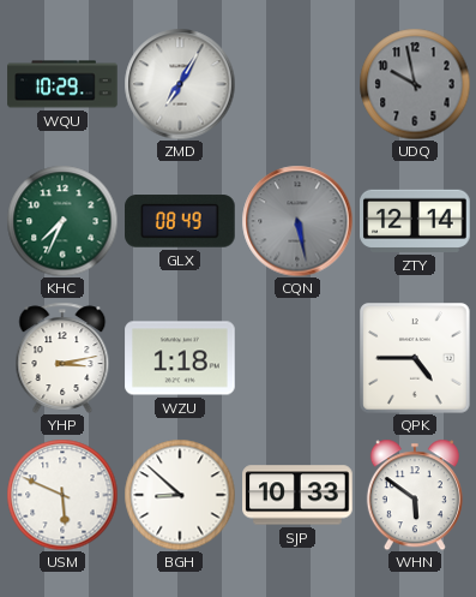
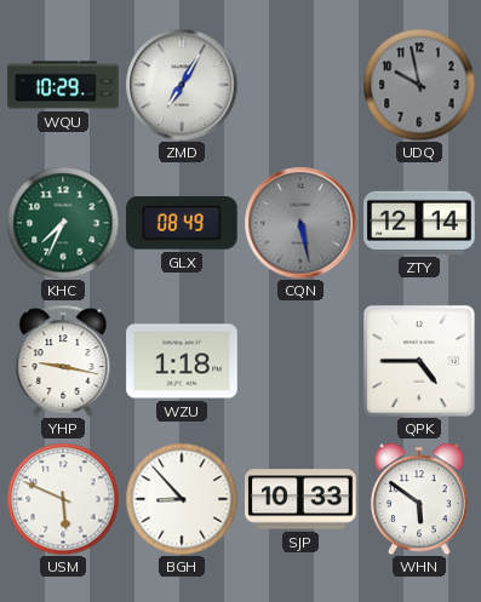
YHP: 3:13 -> 9:17 (63, 361)
BGH: 8:52 -> 8:53 (182, 499)
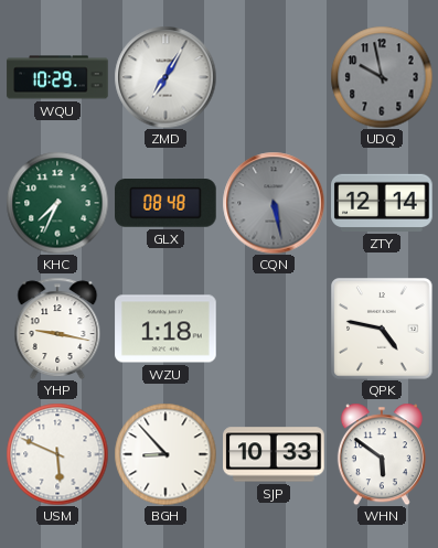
GLX: 08:49 -> 08:48 (165, 203)
QPK: 4:45 -> 4:47 (382, 329)
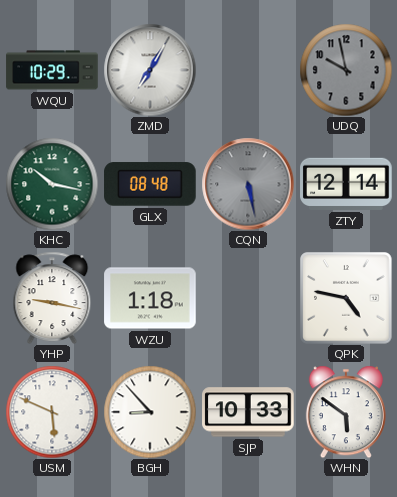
KHC: 7:34 -> 10:17 (52, 184)
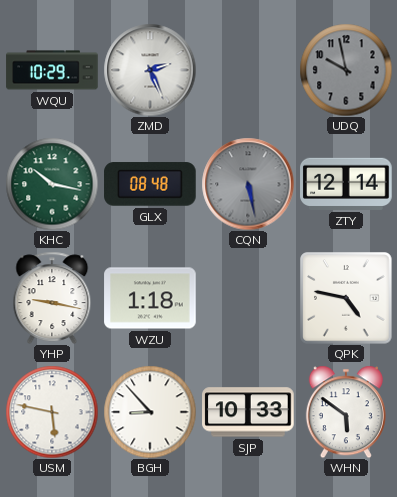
ZMD: 7:05 -> 2:26 (150, 70)
USM: 5:49 -> 5:47 (52, 412)
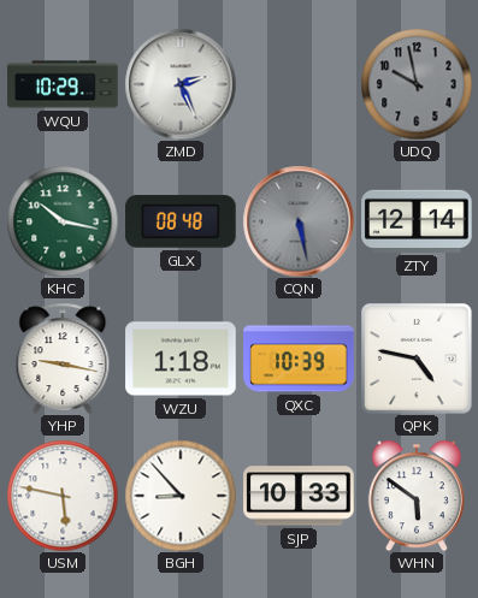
QXC: none -> 10:39 (299, 359)
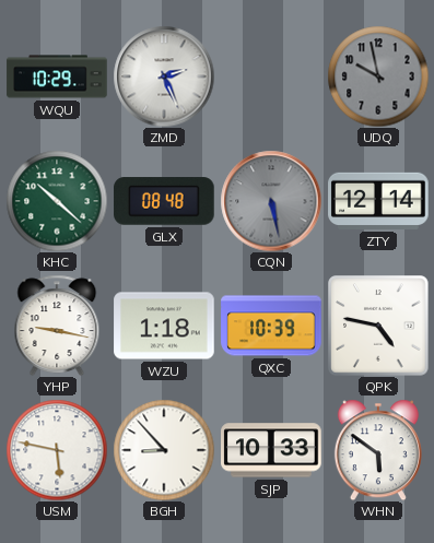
KHC: 10:17 -> 10:22 (57, 201)
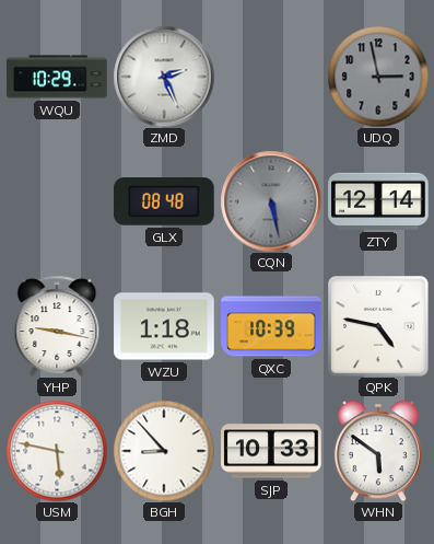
UDQ: 9:58 -> 2:58 (378, 77)
KHC: 10:22 -> none (57, 201)
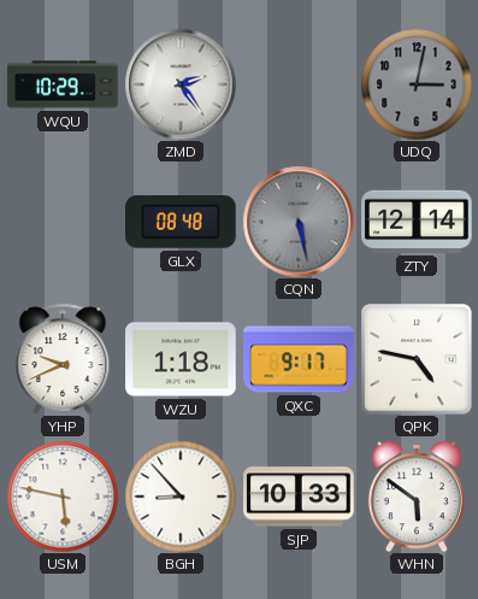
ZMD: 2:26 -> 2:24 (181, 84)
UDQ: 2:58 -> 3:02 (417, 84)
YHP: 9:17 -> 9:41 (63, 359)
QXC: 10:39 -> 9:17 (299, 359)
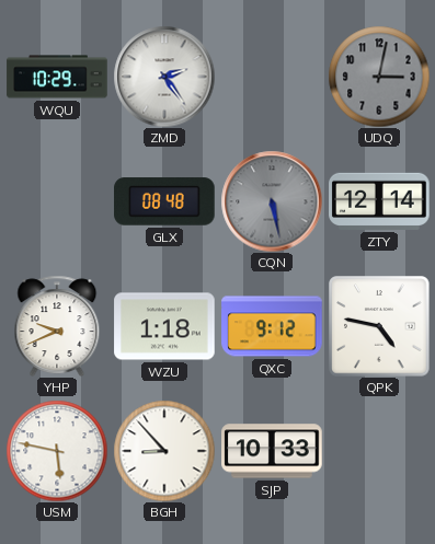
QXC: 9:17 -> 9:12 (272, 326)
WHN: 5:51 -> none (417, 497)
